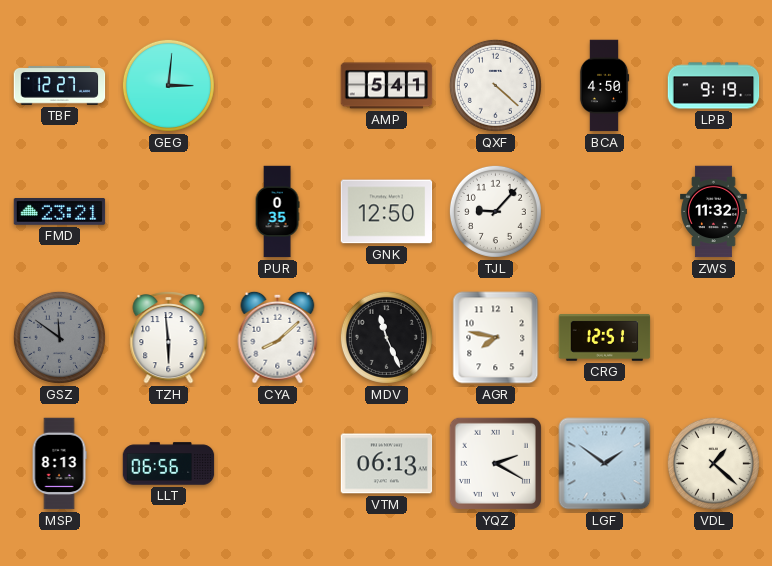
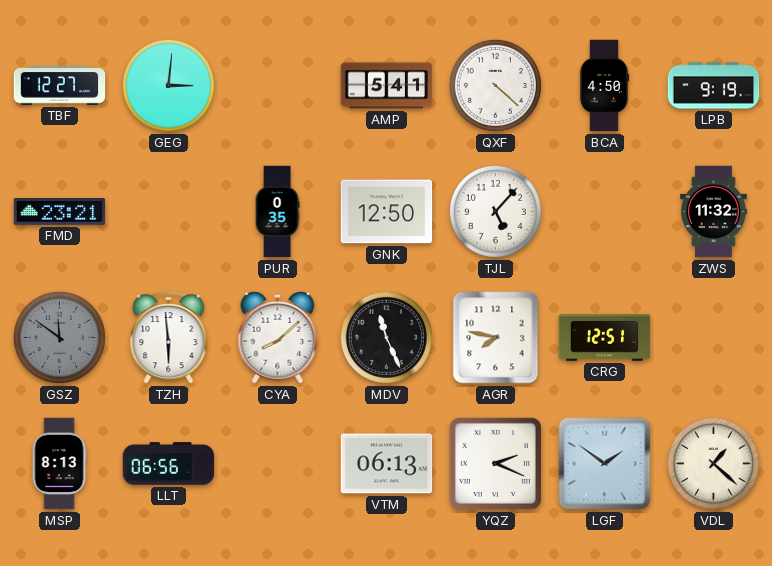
TJL: 9:07 -> 5:07 (495, 211)
YQZ: 2:20 -> 2:19 (495, 463)
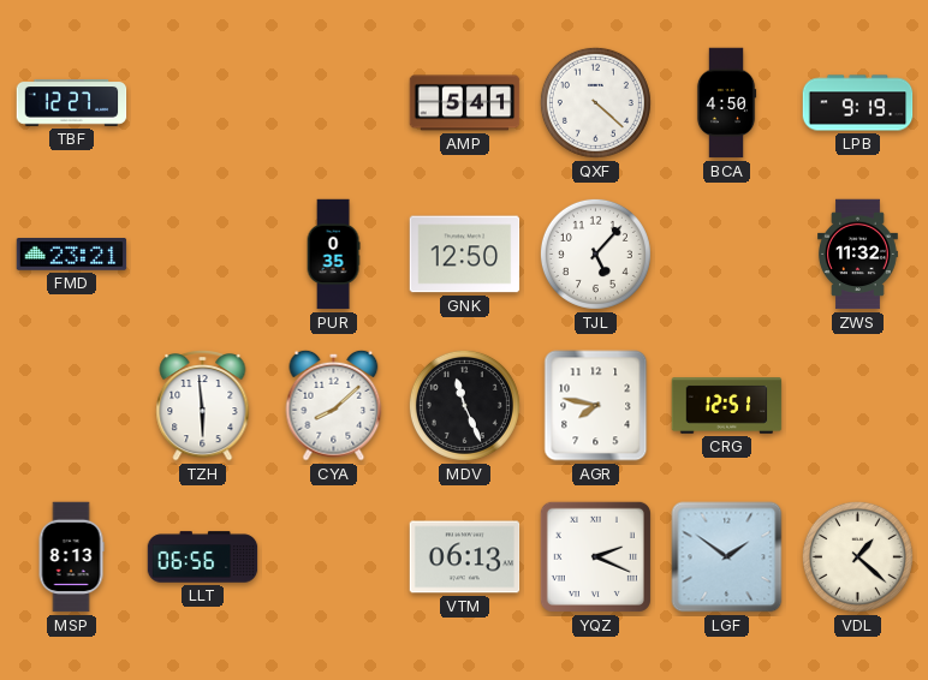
GEG: 3:01 -> none (168, 85)
GSZ: 11:51 -> none (59, 337)
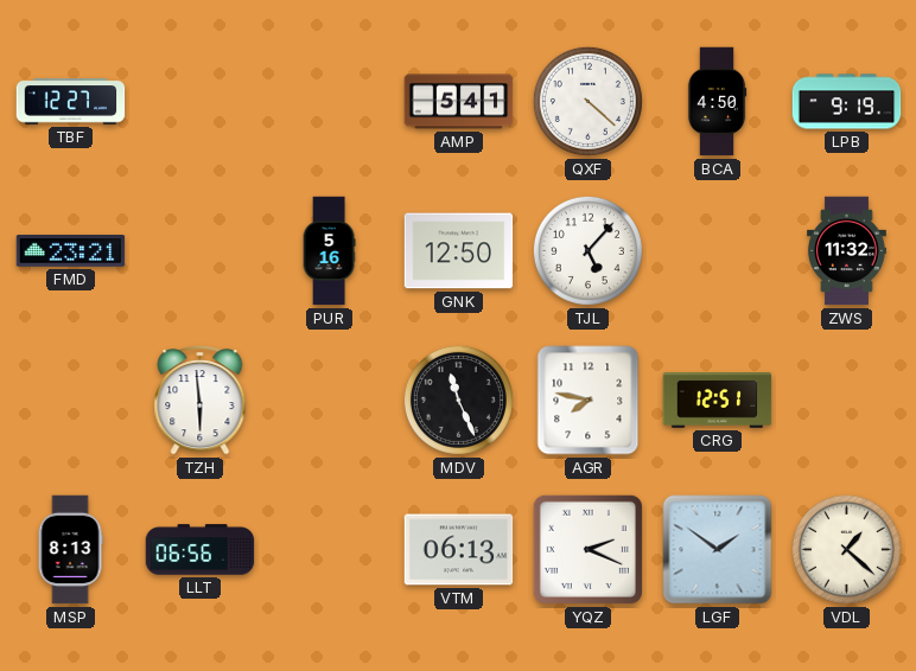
PUR: 0:35 -> 5:16 (329, 251)
CYA: 8:08 -> none (334, 405)
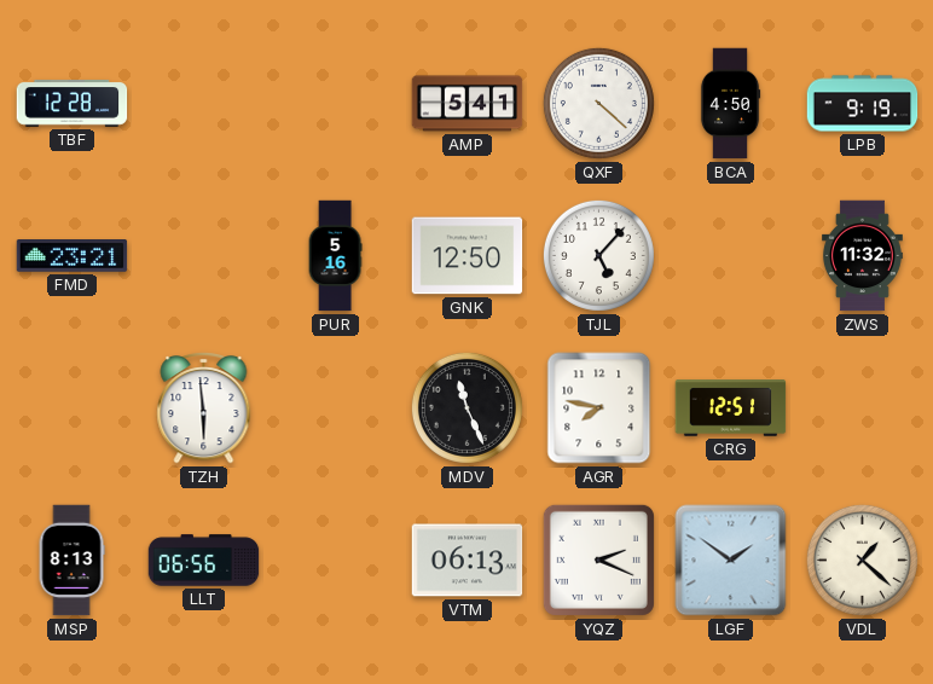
TBF: 12:27 -> 12:28 (73, 104)
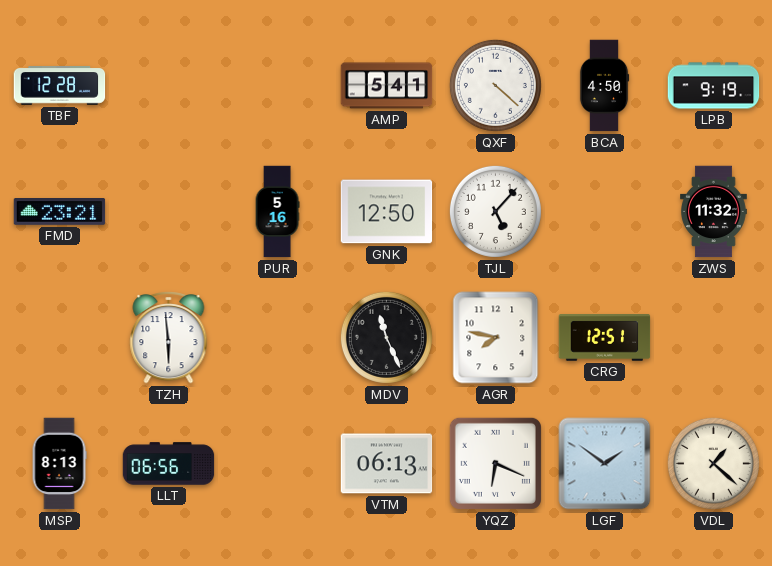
YQZ: 2:19 -> 6:19 (495, 463)
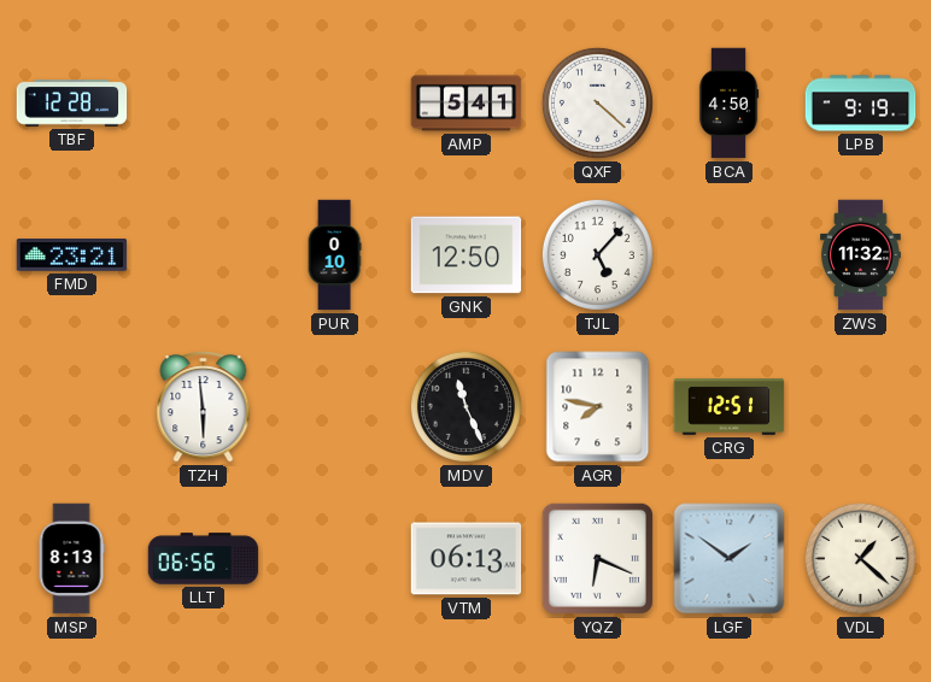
PUR: 5:16 -> 0:10 (334, 255)
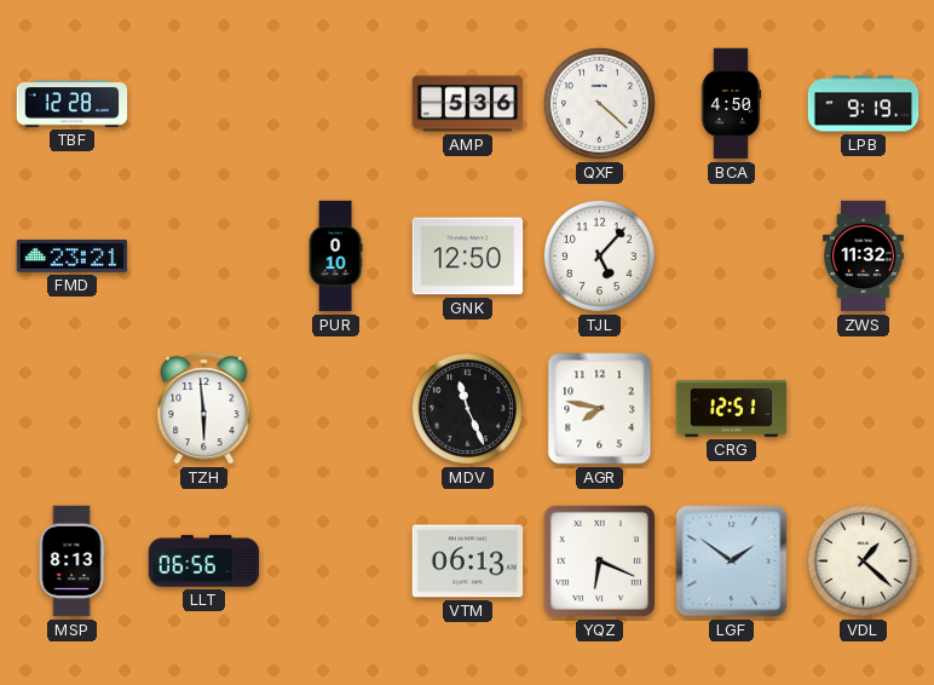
AMP: 5:41 -> 5:36 (468, 104)
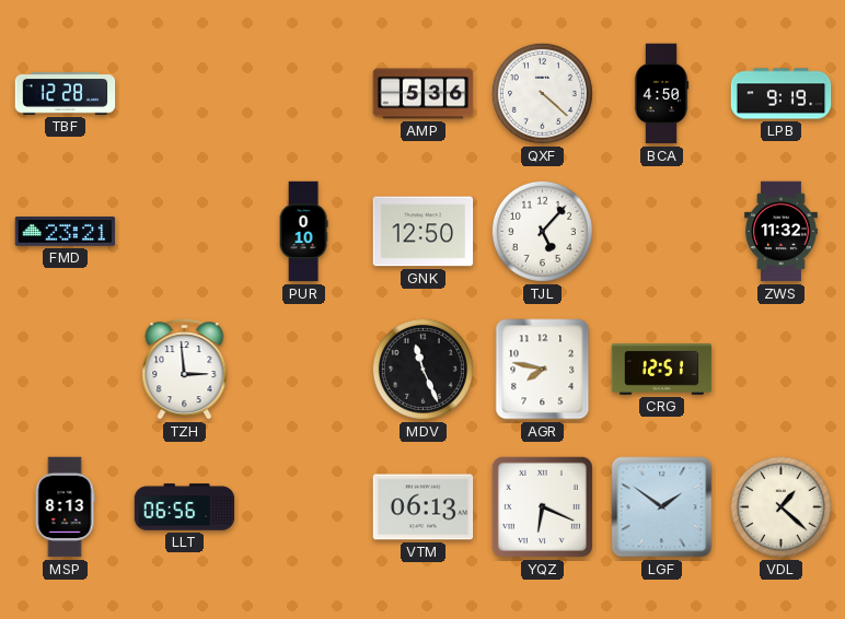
TZH: 5:59 -> 2:59 (185, 370)
